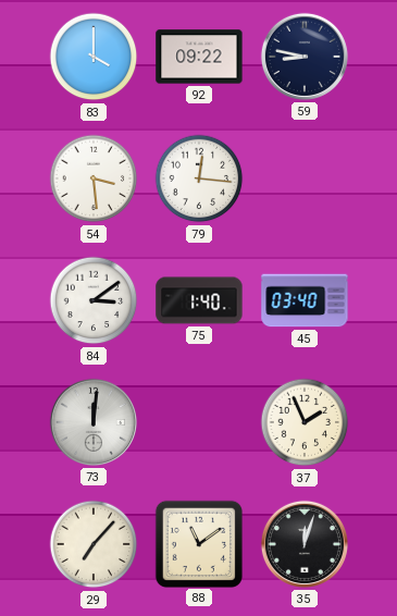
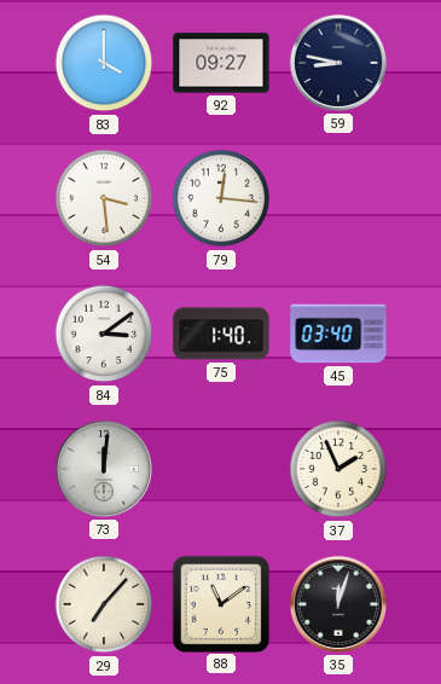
92: 09:22 -> 09:27 (221, 63)
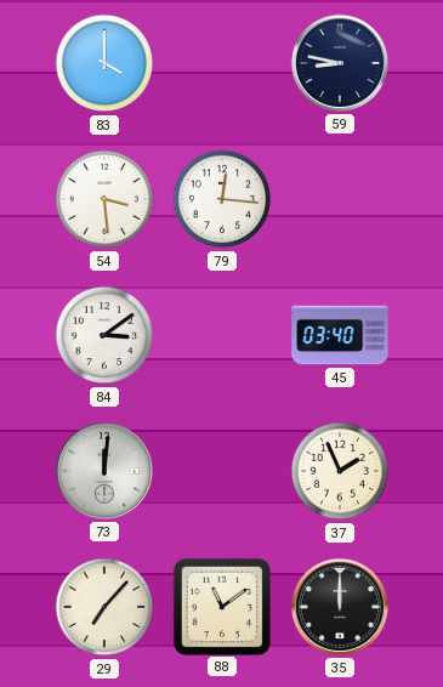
92: 09:27 -> none (221, 63)
75: 1:40 -> none (221, 334)
35: 12:03 -> 12:00 (340, 607)
